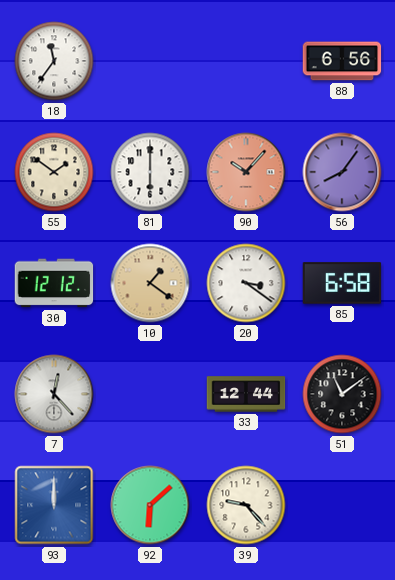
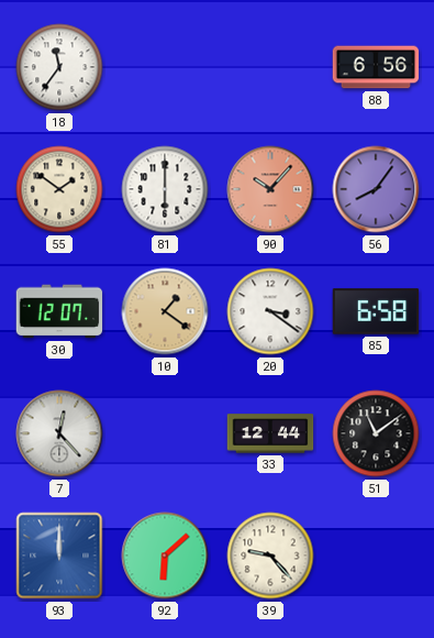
30: 12:12 -> 12:07 (59, 311)
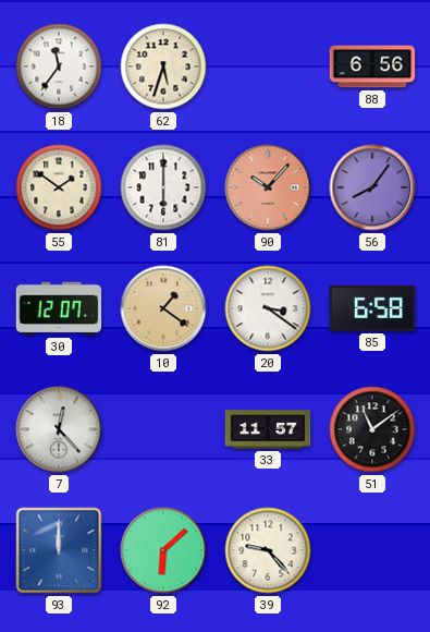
62: none -> 5:33 (163, 66)
33: 12:44 -> 11:57 (268, 429)
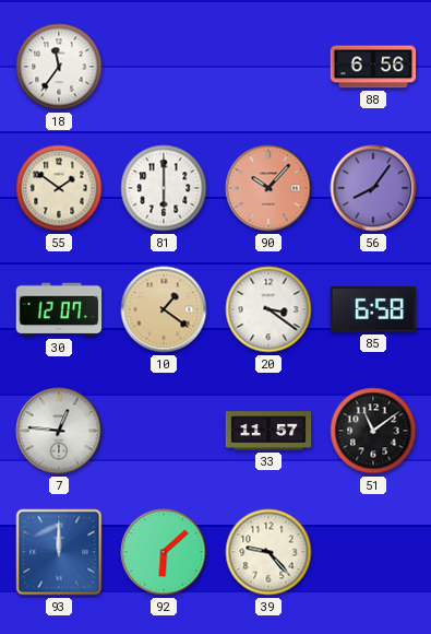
62: 5:33 -> none (163, 66)
7: 12:23 -> 12:46 (59, 431)
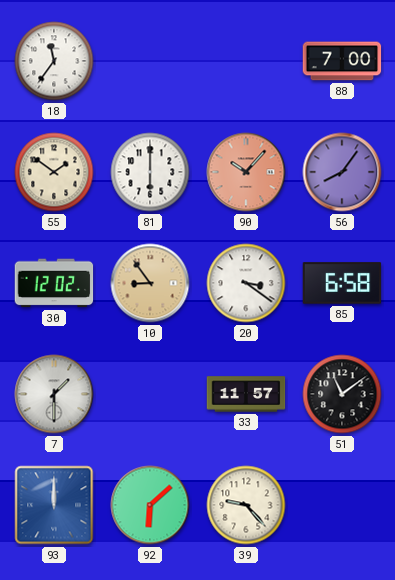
88: 6:56 -> 7:00 (342, 61)
30: 12:07 -> 12:02 (54, 283)
10: 1:21 -> 8:54 (150, 283)
7: 12:46 -> 1:30 (54, 394)
